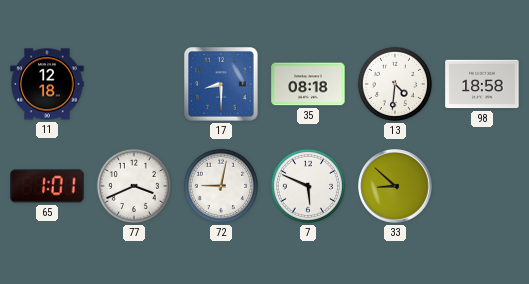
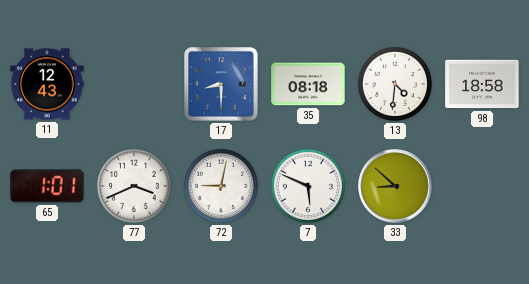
11: 12:18 -> 12:43 (47, 84)
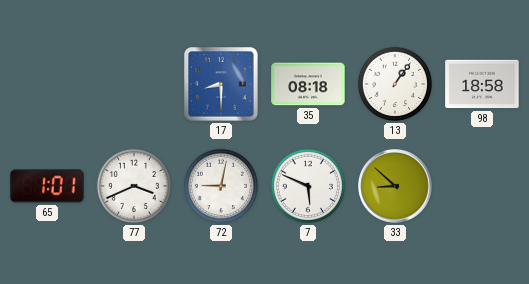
11: 12:43 -> none (47, 84)
13: 4:31 -> 1:06 (395, 84)
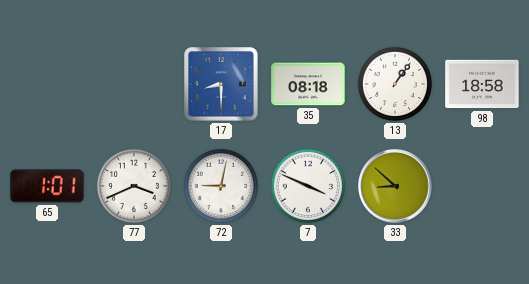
7: 5:49 -> 3:49 (308, 186)
